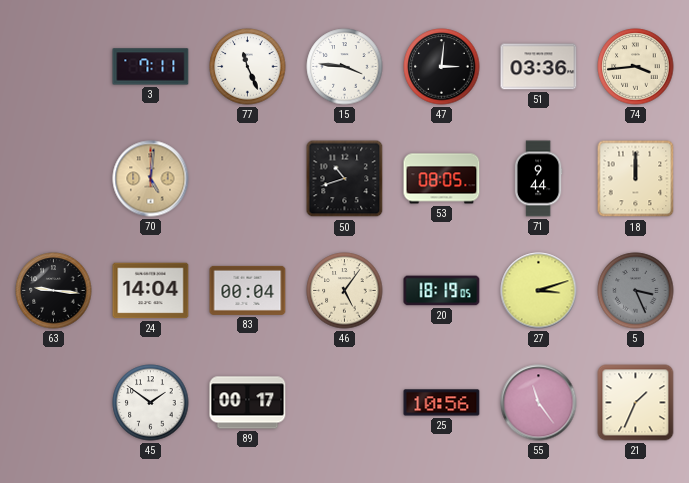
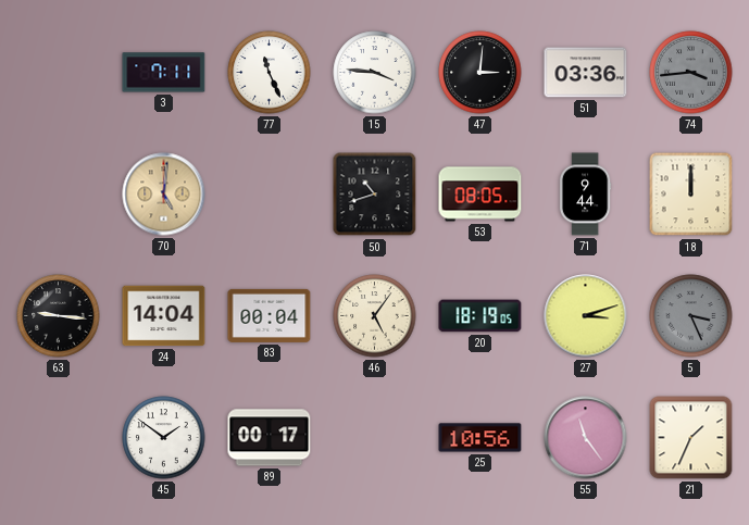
74 dial: cream -> grey (691, 73)
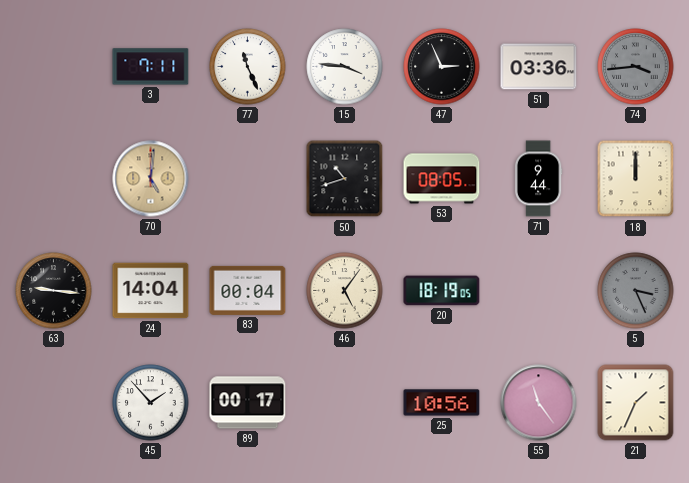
47: 3:01 -> 2:56 (442, 67)
27: 3:12 -> none (586, 316)
45: 1:51 -> 1:53 (151, 403)
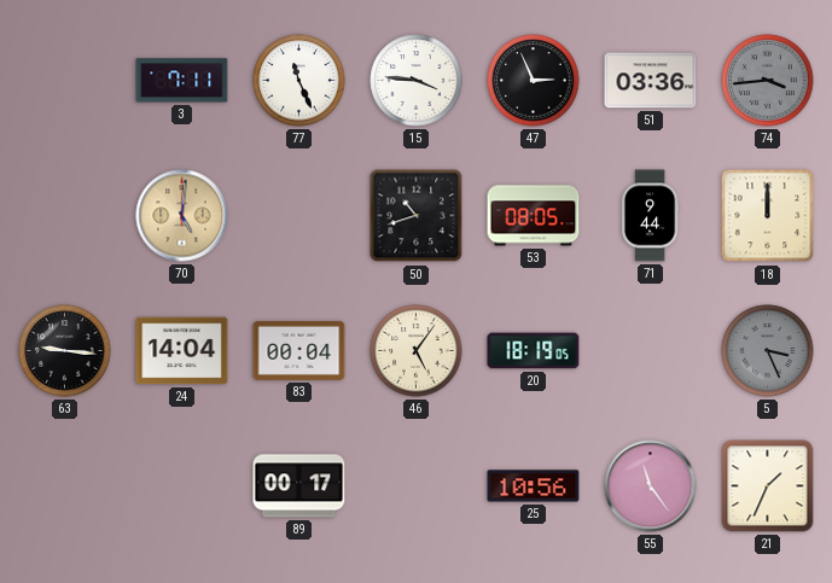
45: 1:53 -> none (151, 403)
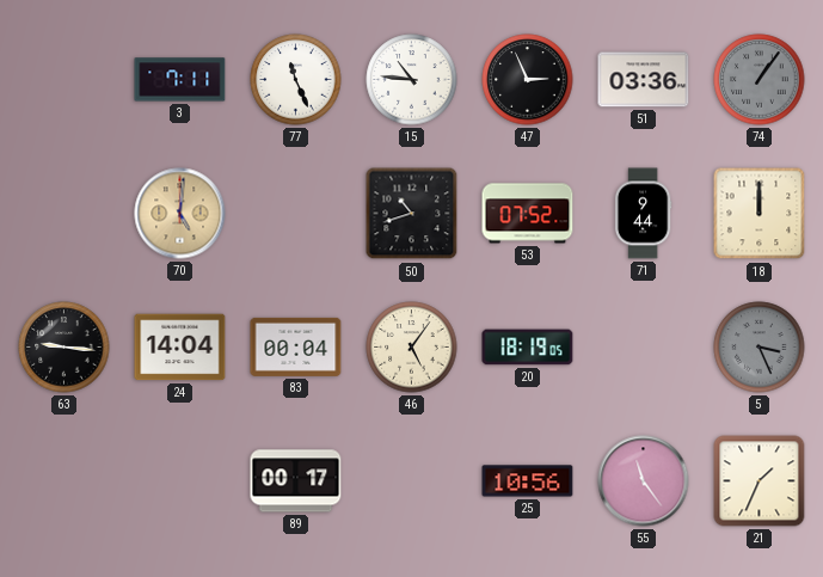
15: 3:46 -> 10:46 (412, 80)
74: 3:44 -> 1:06 (760, 80)
53: 08:05 -> 07:52 (528, 214)
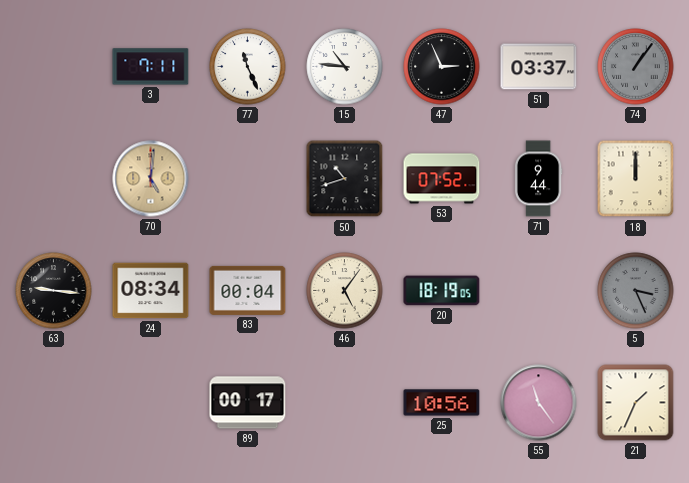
51: 03:36 -> 03:37 (539, 67)
24: 14:04 -> 08:34 (151, 291)
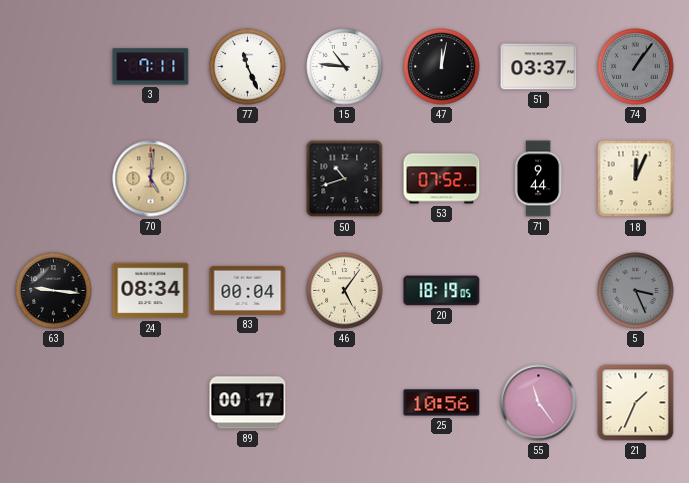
47: 2:56 -> 12:02 (442, 67)
18: 12:00 -> 12:04 (636, 179)
